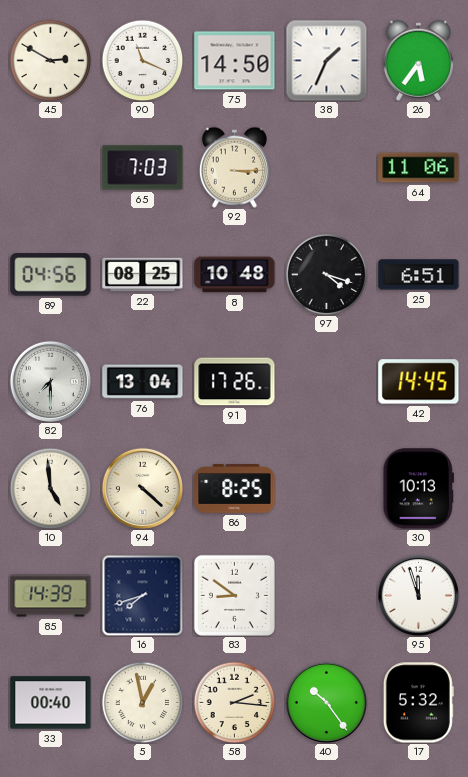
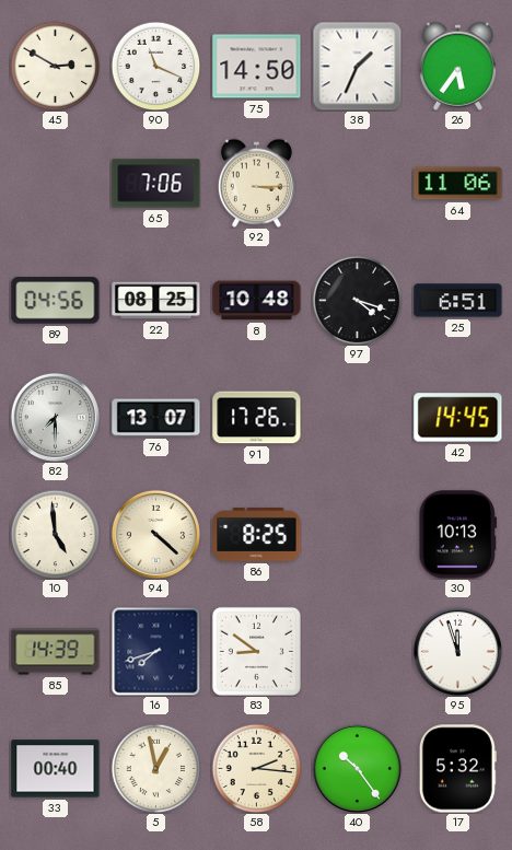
65: 7:03 -> 7:06 (156, 184)
76: 13:04 -> 13:07 (156, 418)
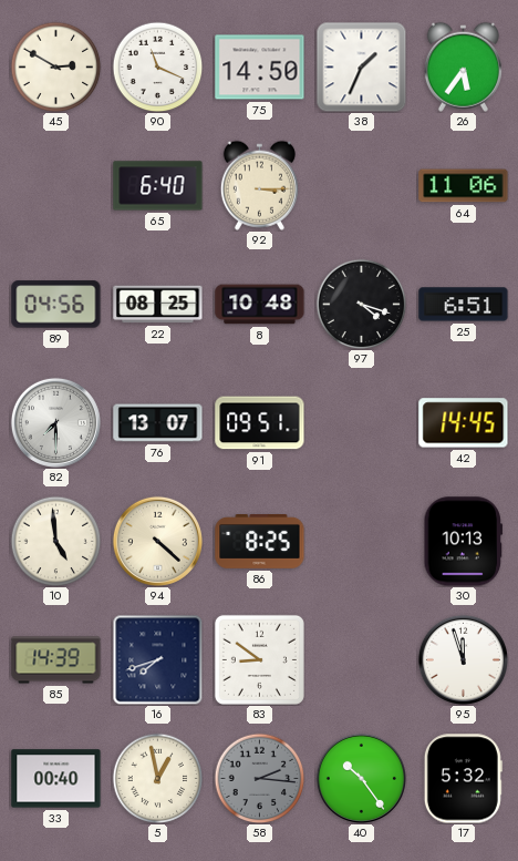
65: 7:06 -> 6:40 (158, 186)
91: 17:26 -> 09:51 (260, 423)
58 dial: cream -> grey (259, 778)
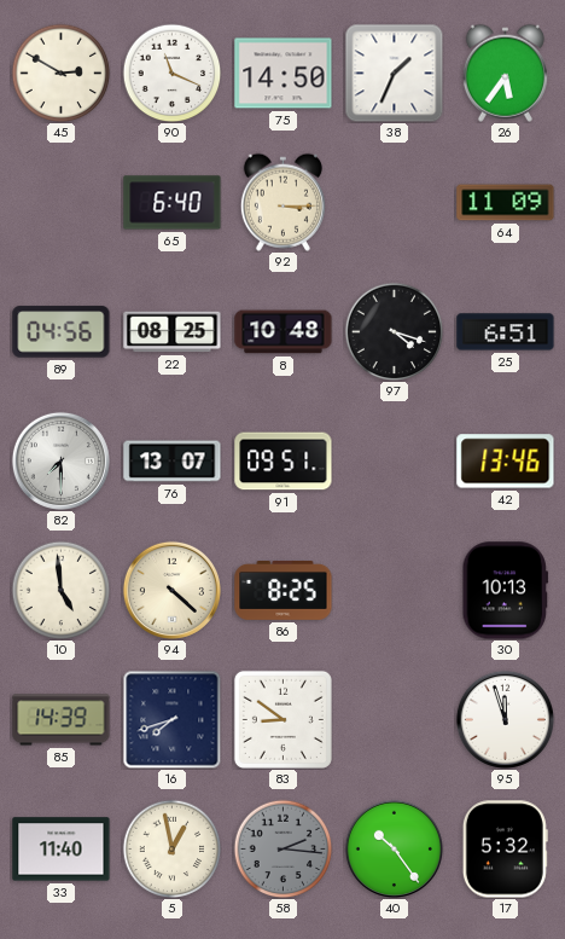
64: 11:06 -> 11:09 (506, 203)
42: 14:45 -> 13:46 (506, 462)
33: 00:40 -> 11:40 (62, 850)
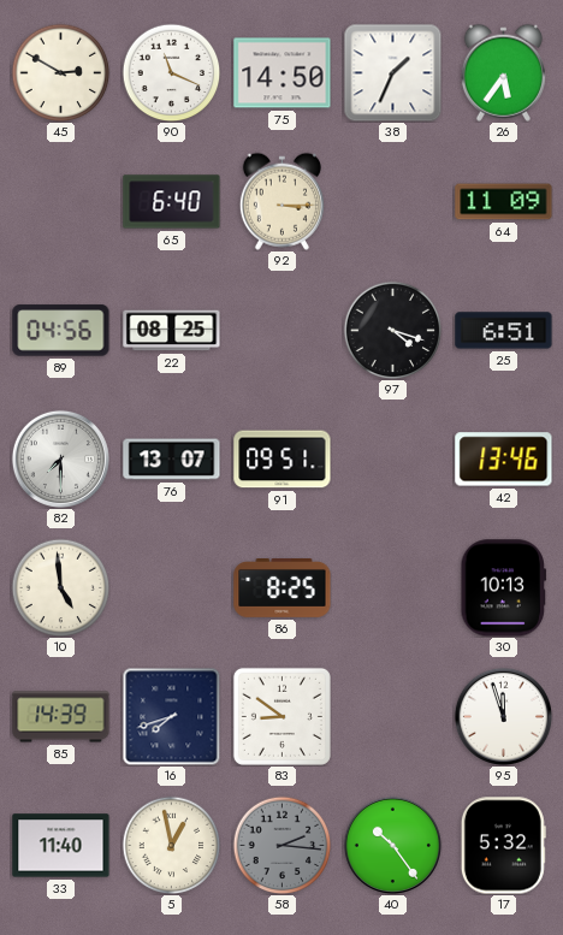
8: 10:48 -> none (284, 332)
94: 4:22 -> none (171, 590)
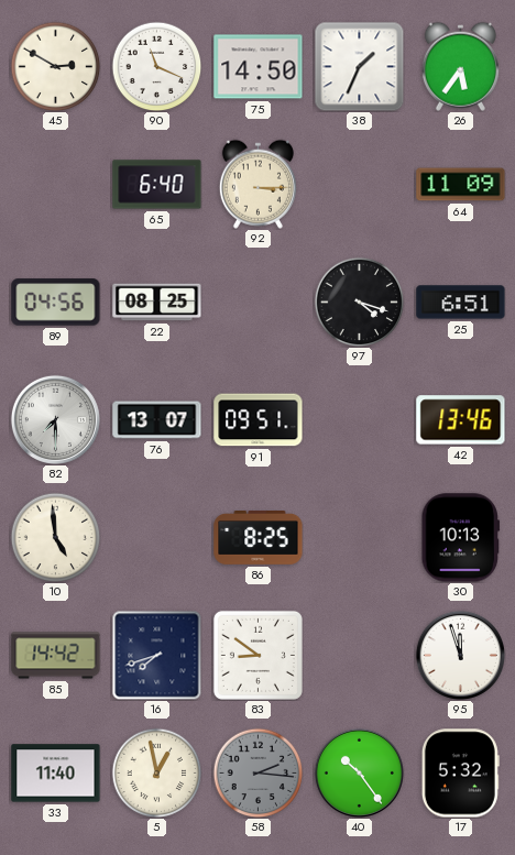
85: 14:39 -> 14:42 (56, 656)
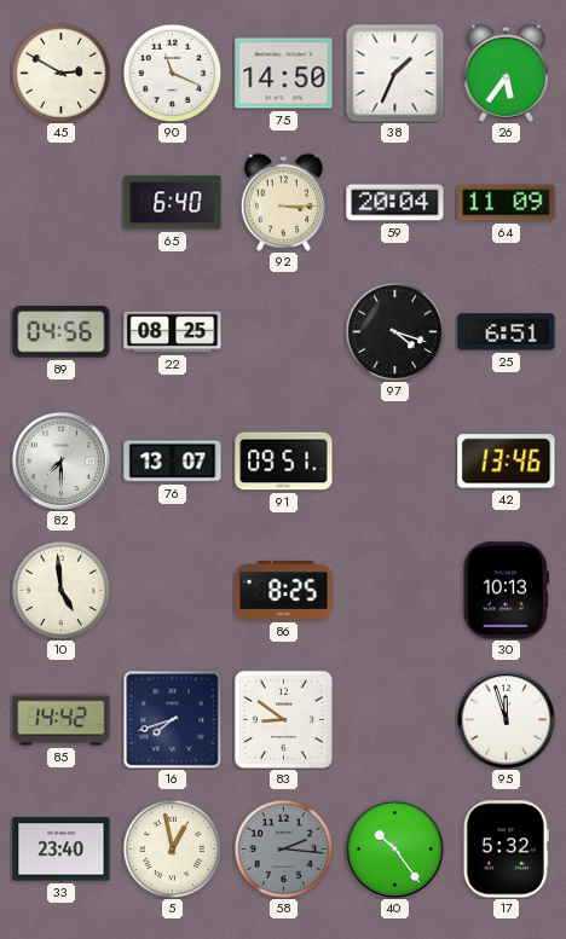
59: none -> 20:04 (395, 203)
33: 11:40 -> 23:40 (62, 850)
